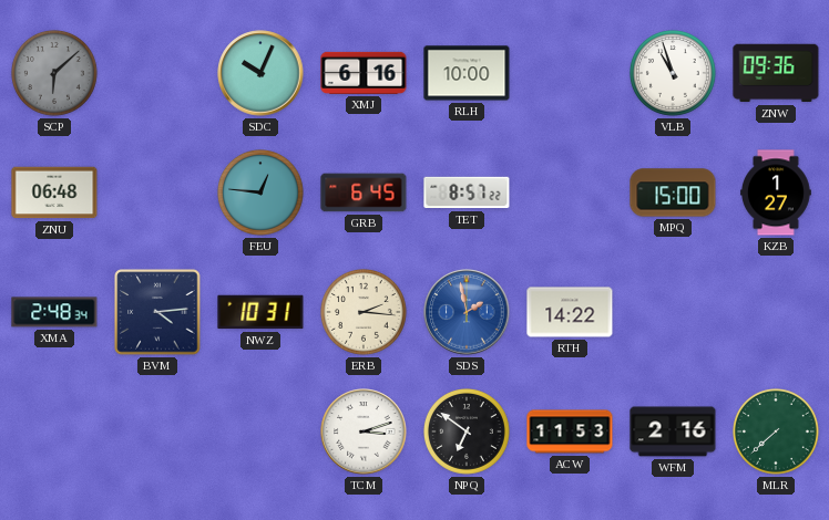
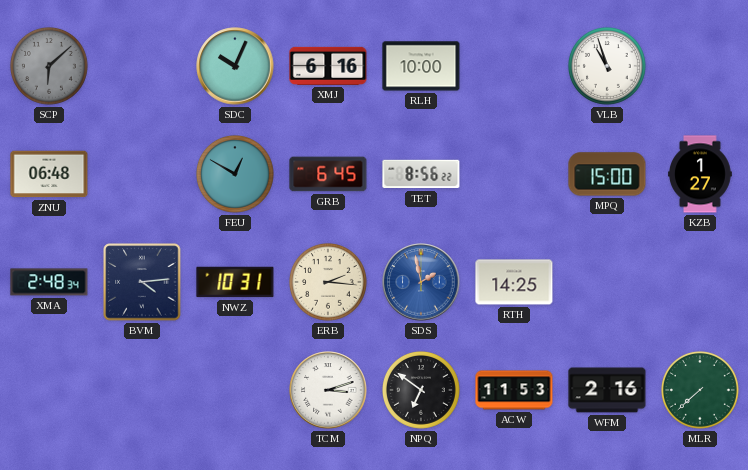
ZNW: 09:36 -> none (776, 73)
FEU: 12:46 -> 12:50 (236, 175)
TET: 8:57 -> 8:56 (421, 174)
RTH: 14:22 -> 14:25 (514, 282)
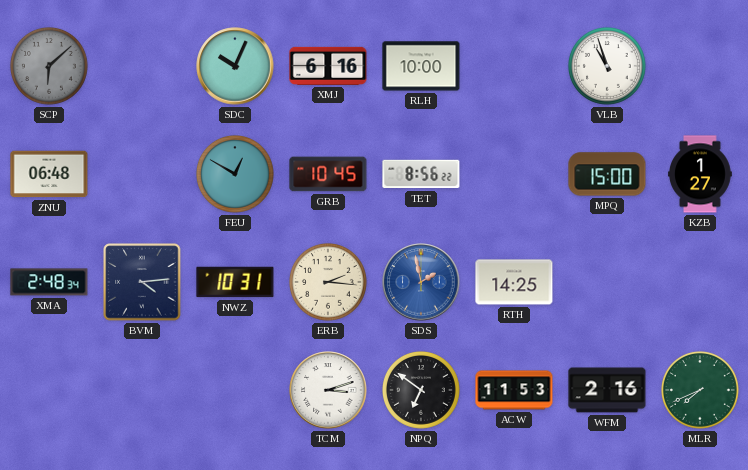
GRB: 6:45 -> 10:45 (328, 174)
MLR: 7:38 -> 7:41 (701, 391)
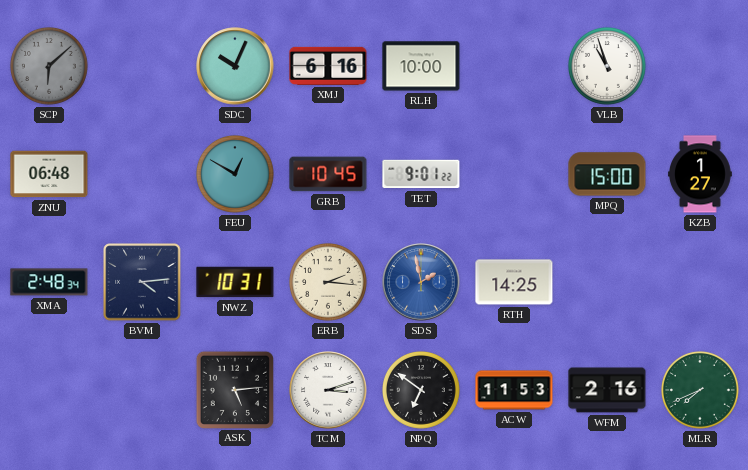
TET: 8:56 -> 9:01 (421, 174)
ASK: none -> 5:14 (234, 389)
